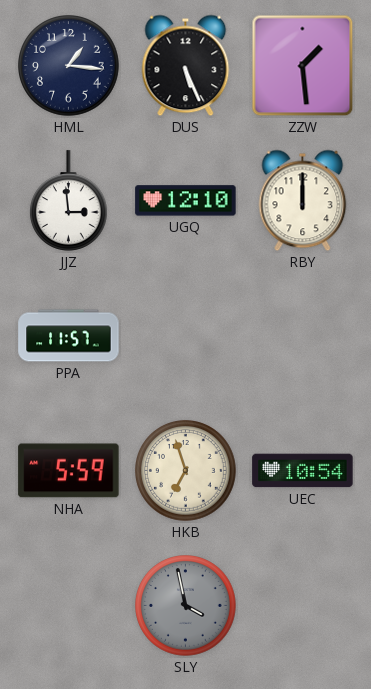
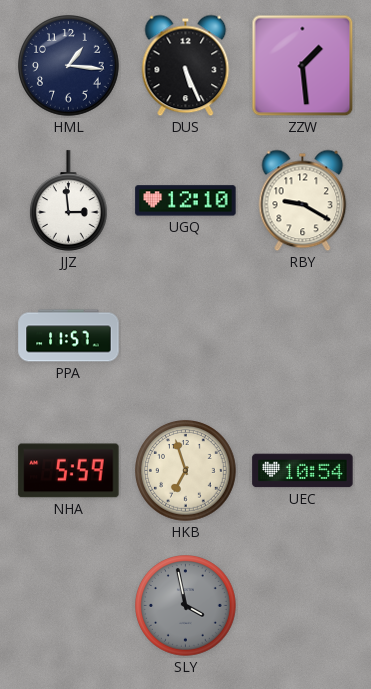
RBY: 12:00 -> 9:20 (303, 201)
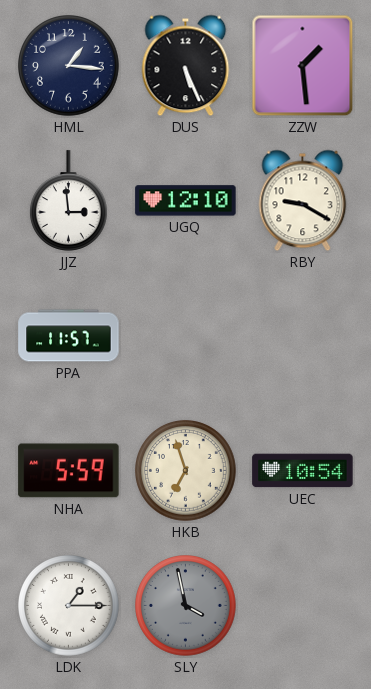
LDK: none -> 1:15 (69, 606)
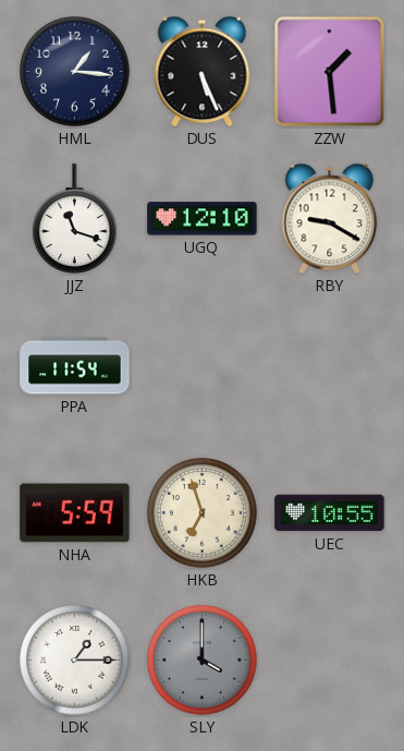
JJZ: 2:59 -> 11:18 (74, 219)
PPA: 11:57 -> 11:54 (75, 366)
UEC: 10:54 -> 10:55 (330, 513)
SLY: 3:58 -> 4:00 (203, 661)
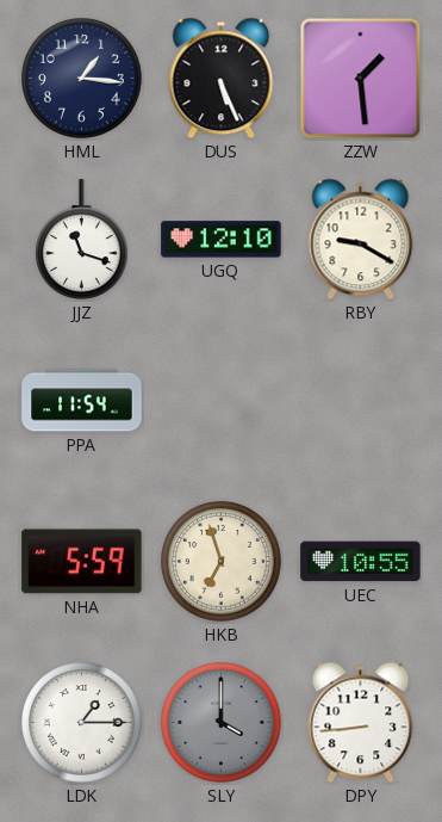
DPY: none -> 8:44 (361, 723)
